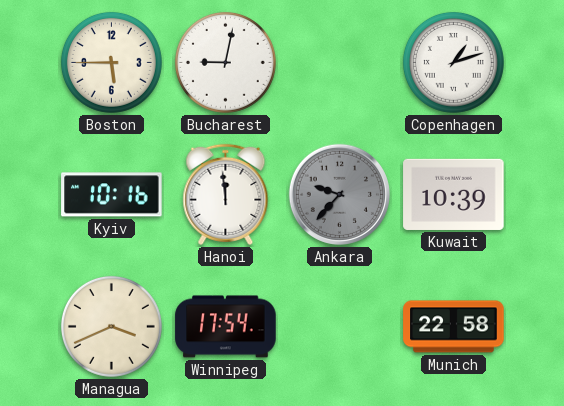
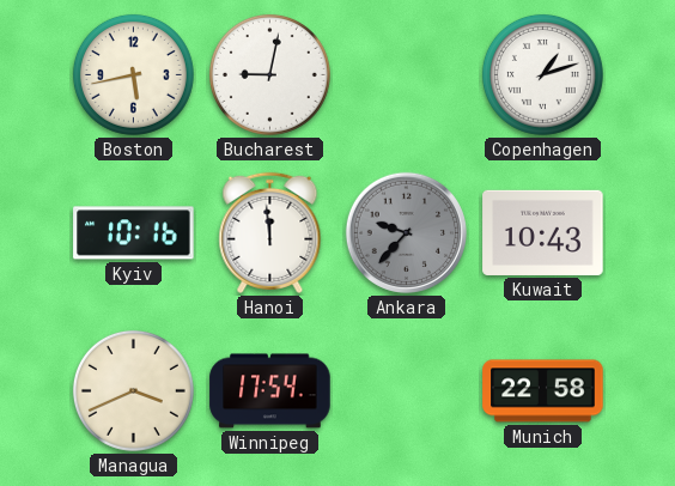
Boston: 5:45 -> 5:43 (133, 74)
Kuwait: 10:39 -> 10:43 (543, 232)
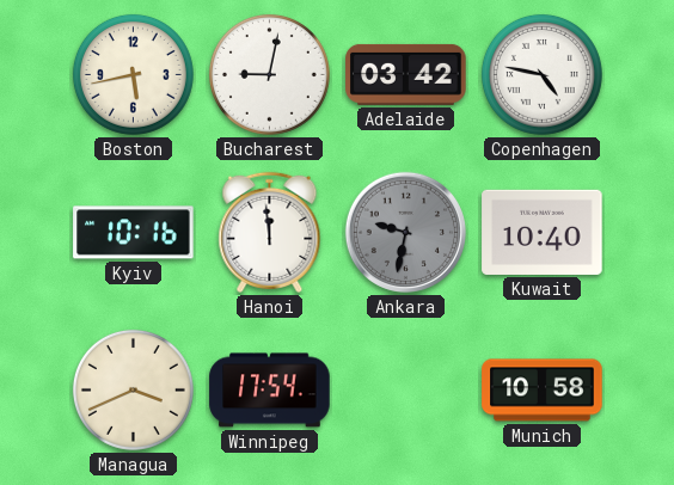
Adelaide: none -> 03:42 (406, 74)
Copenhagen: 1:12 -> 4:47 (541, 74)
Ankara: 9:37 -> 9:32 (405, 232)
Kuwait: 10:43 -> 10:40 (543, 232)
Munich: 22:58 -> 10:58 (543, 391)
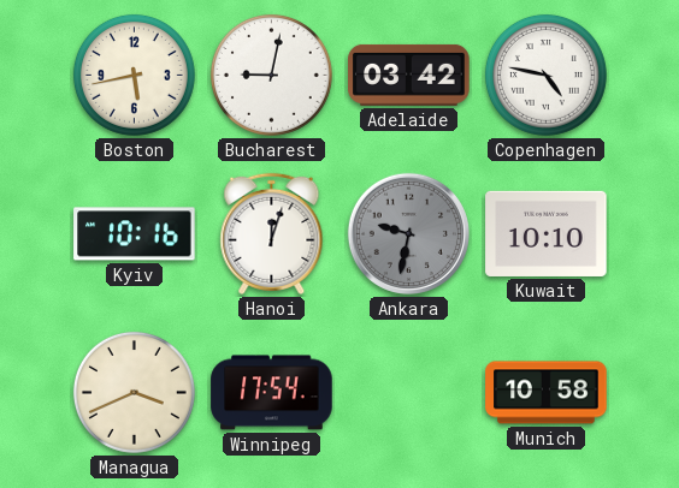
Hanoi: 11:59 -> 12:03 (272, 233)
Kuwait: 10:40 -> 10:10 (547, 233)
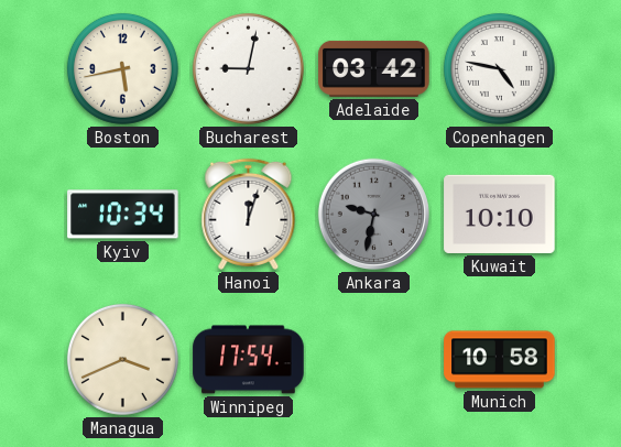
Kyiv: 10:16 -> 10:34 (123, 215)
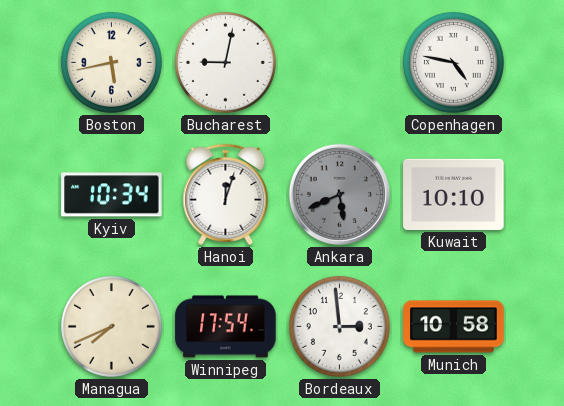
Adelaide: 03:42 -> none (374, 68)
Ankara: 9:32 -> 5:41 (339, 194)
Managua: 3:41 -> 7:41 (111, 326)
Bordeaux: none -> 2:59 (339, 326)
